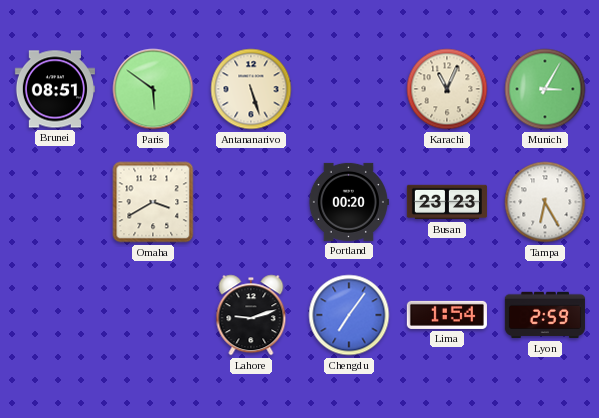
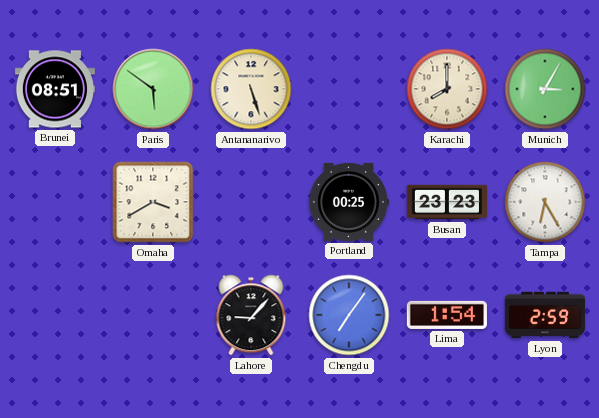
Karachi: 11:04 -> 8:00 (447, 89)
Portland: 00:20 -> 00:25 (348, 202)
Lahore: 9:12 -> 9:07 (251, 315)
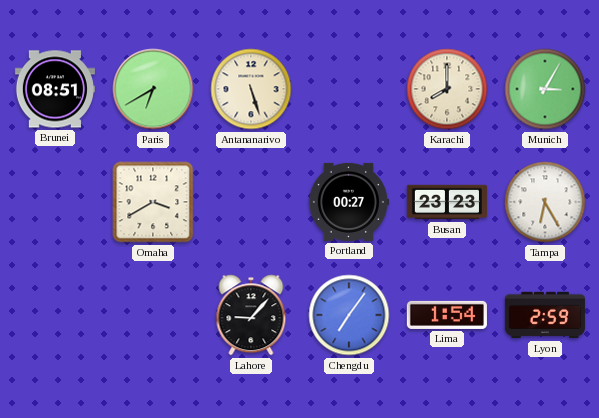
Paris: 5:51 -> 6:40 (153, 89)
Portland: 00:25 -> 00:27 (348, 202)
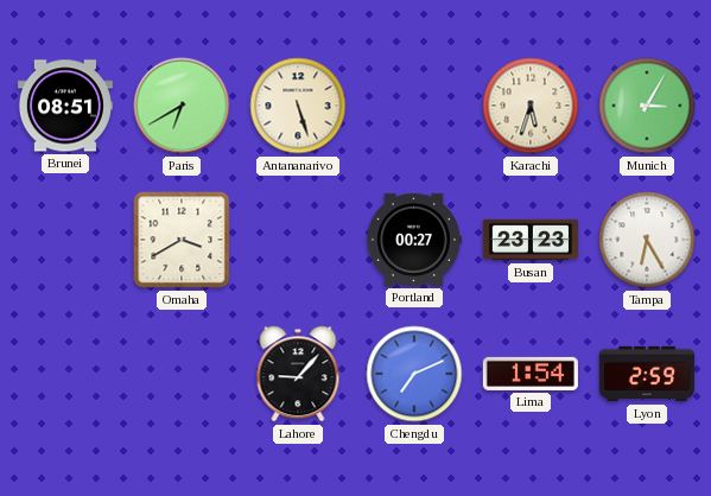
Karachi: 8:00 -> 5:33 (531, 106)
Chengdu: 7:06 -> 7:11 (414, 374)
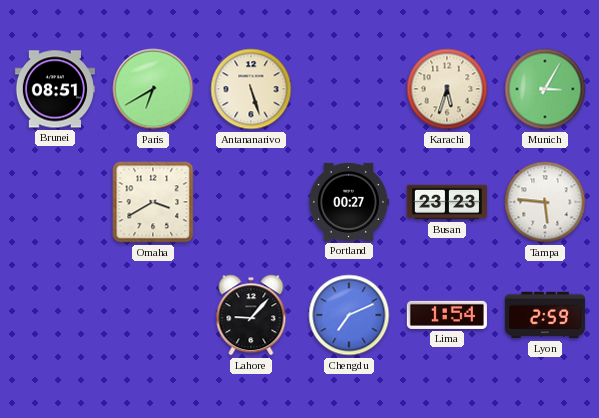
Tampa: 6:25 -> 5:46 (545, 202)
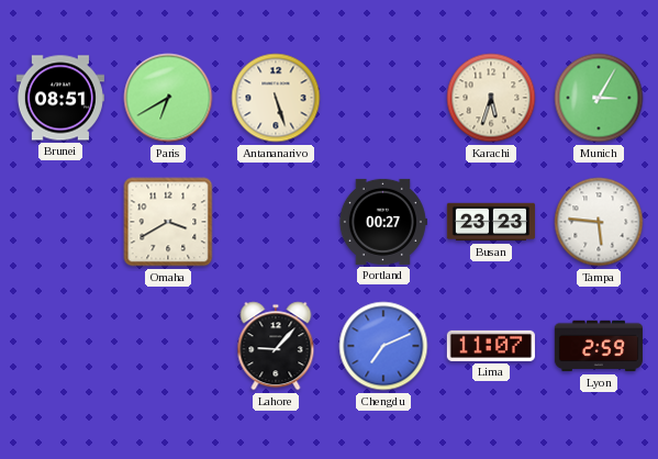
Lima: 1:54 -> 11:07 (491, 346)
